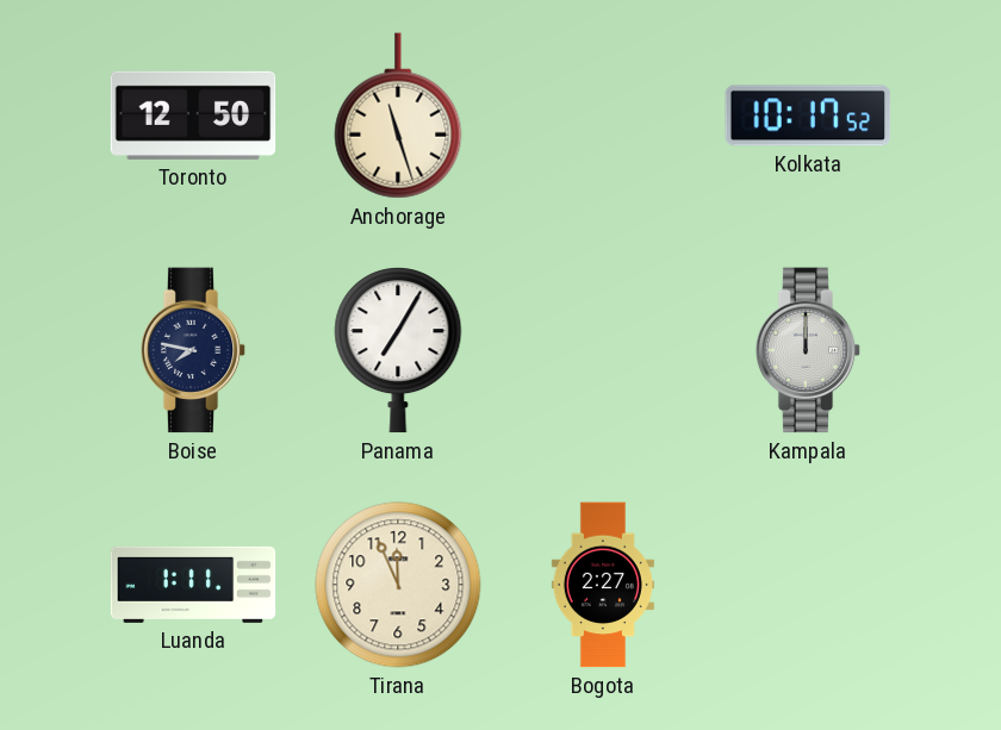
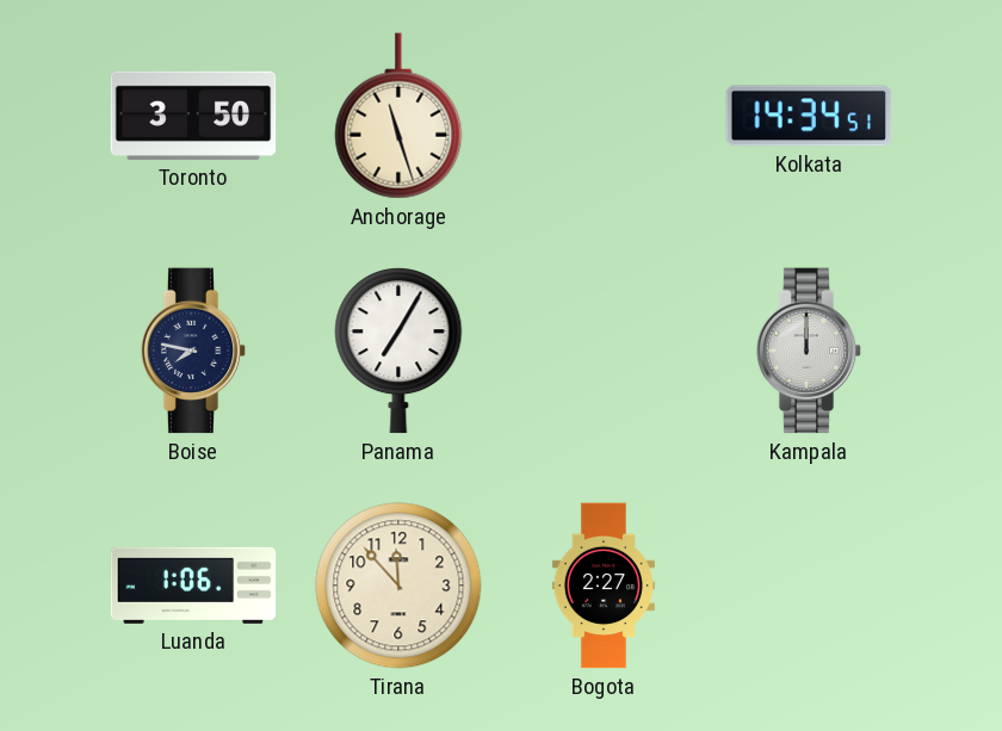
Toronto: 12:50 -> 3:50 (193, 116)
Kolkata: 10:17 -> 14:34 (809, 116)
Luanda: 1:11 -> 1:06 (193, 586)
Tirana: 11:56 -> 11:53 (398, 586)
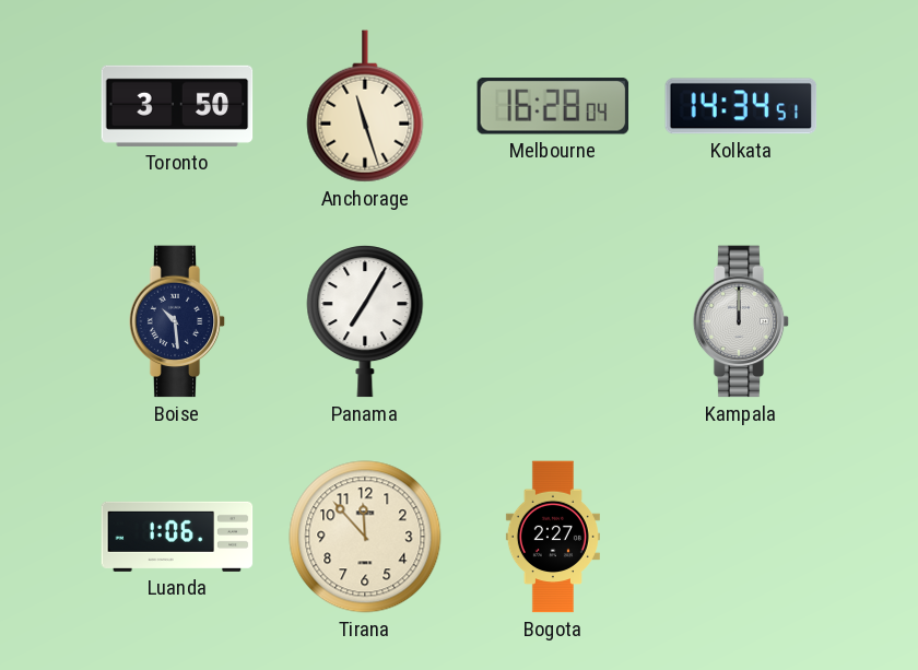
Melbourne: none -> 16:28 (553, 106)
Boise: 7:47 -> 10:29 (177, 321)
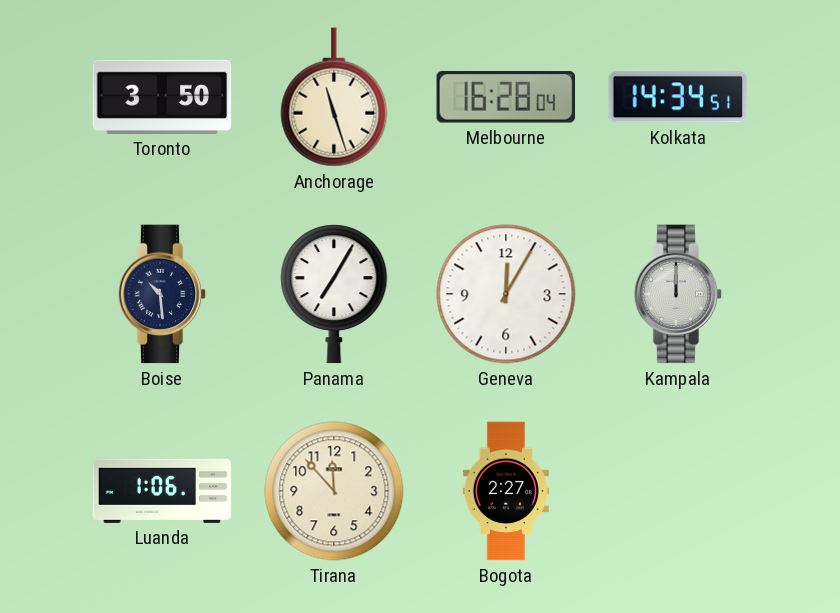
Geneva: none -> 12:05 (506, 294)
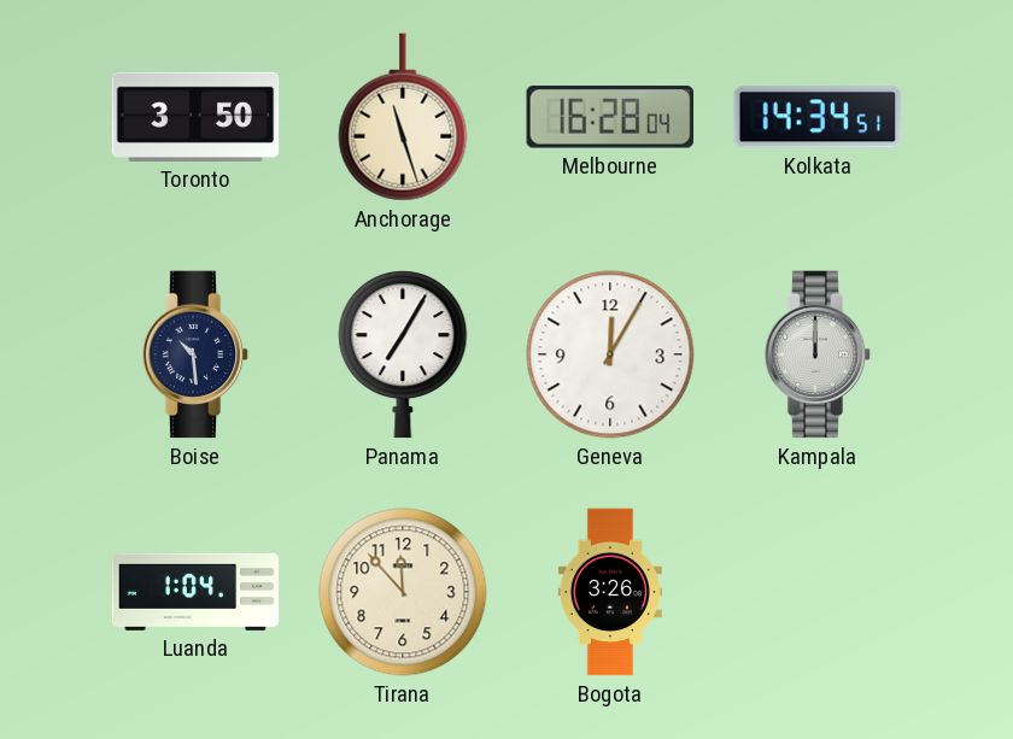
Luanda: 1:06 -> 1:04 (195, 592)
Bogota: 2:27 -> 3:26 (610, 592)
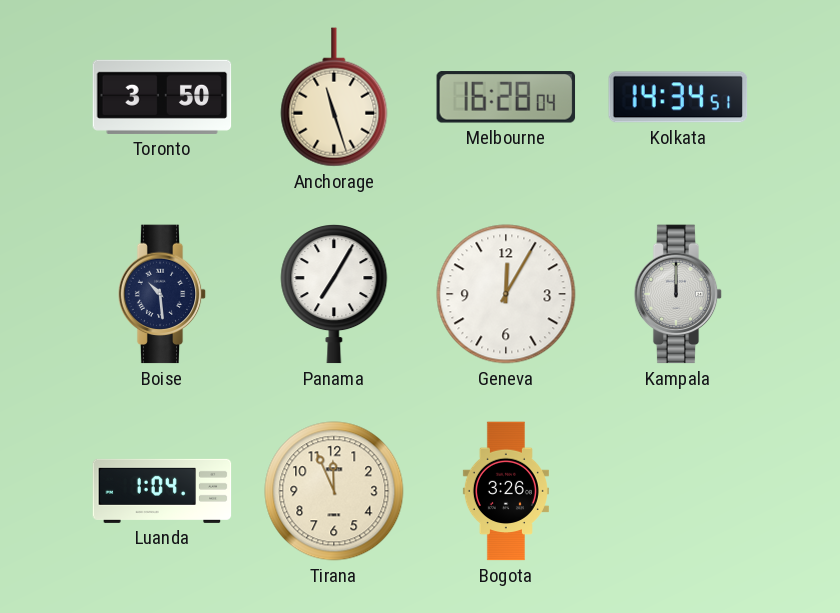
Tirana: 11:53 -> 11:56 (334, 491)
